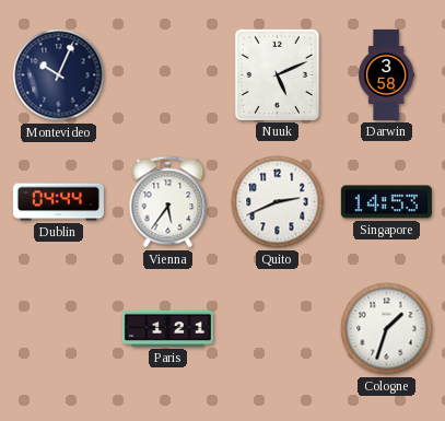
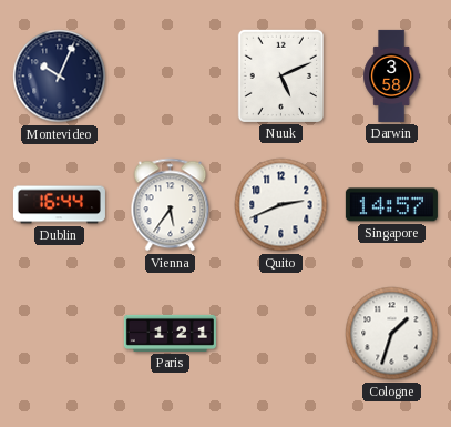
Dublin: 04:44 -> 16:44 (59, 205)
Singapore: 14:53 -> 14:57 (391, 205)
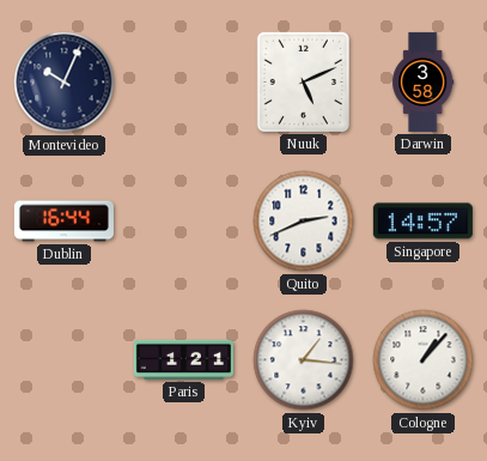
Vienna: 5:36 -> none (171, 205)
Kyiv: none -> 1:16 (304, 360)
Cologne: 1:33 -> 1:07 (424, 360)
